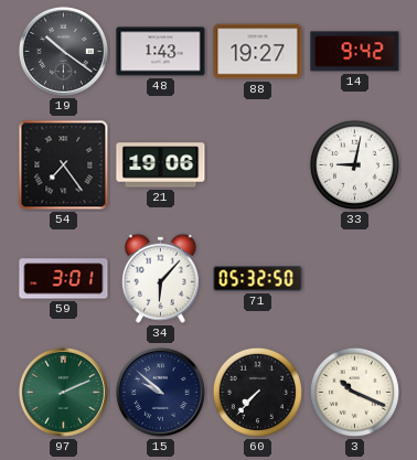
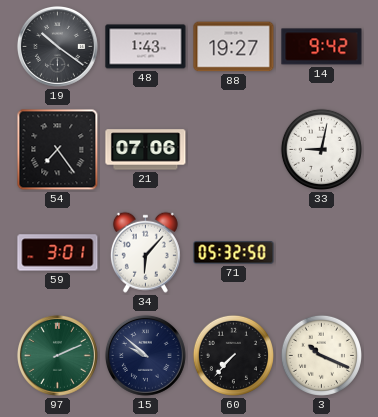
21: 19:06 -> 07:06 (146, 150)
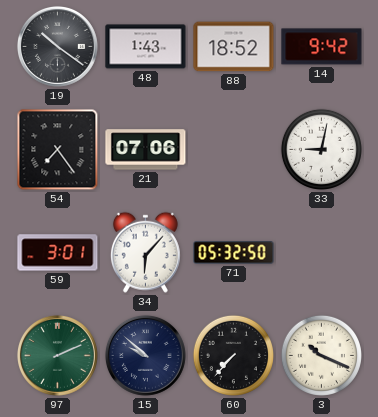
88: 19:27 -> 18:52 (234, 47)
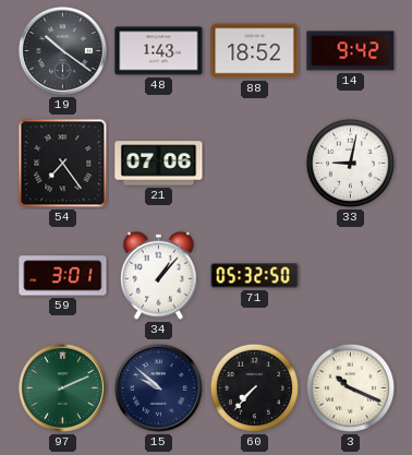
34: 6:07 -> 1:07 (158, 275)
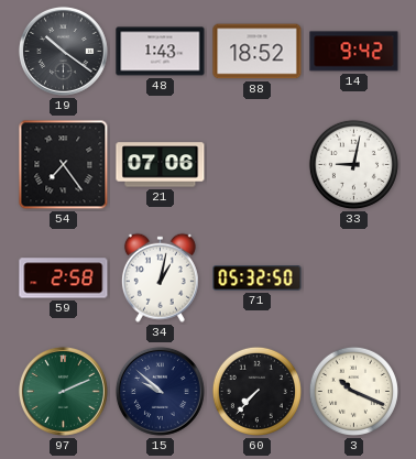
59: 3:01 -> 2:58 (64, 278)
34: 1:07 -> 1:02 (160, 277)
